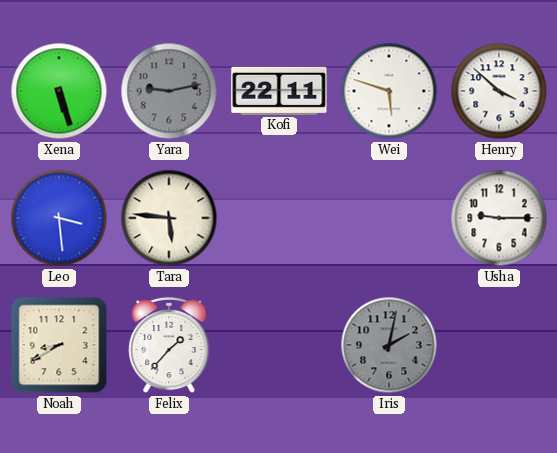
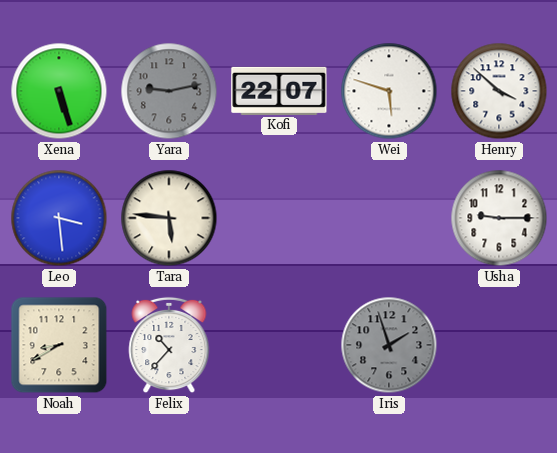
Kofi: 22:11 -> 22:07 (279, 91)
Felix: 1:37 -> 10:37 (169, 345)
Iris: 2:02 -> 1:57 (389, 345)
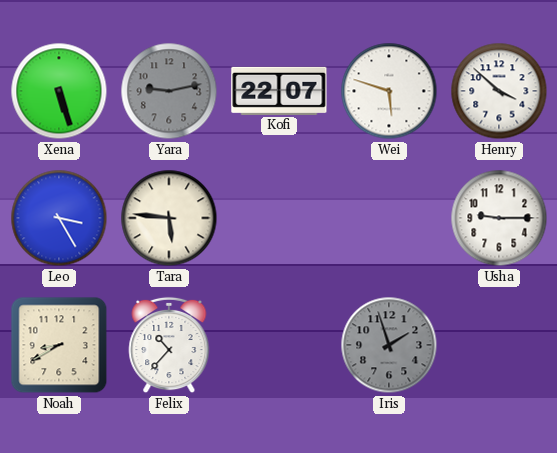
Leo: 3:29 -> 3:25 (59, 218)
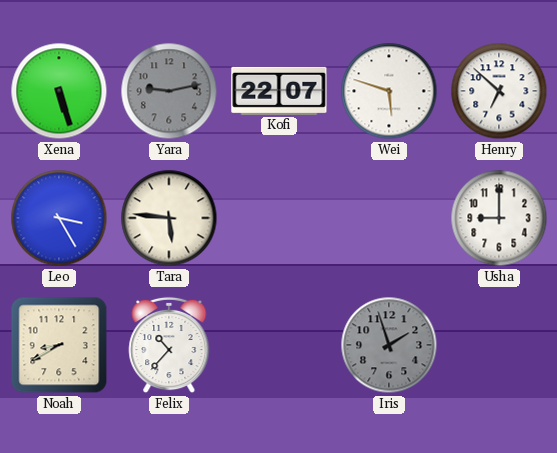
Henry: 3:52 -> 6:52 (499, 91)
Usha: 9:15 -> 9:00 (499, 218)
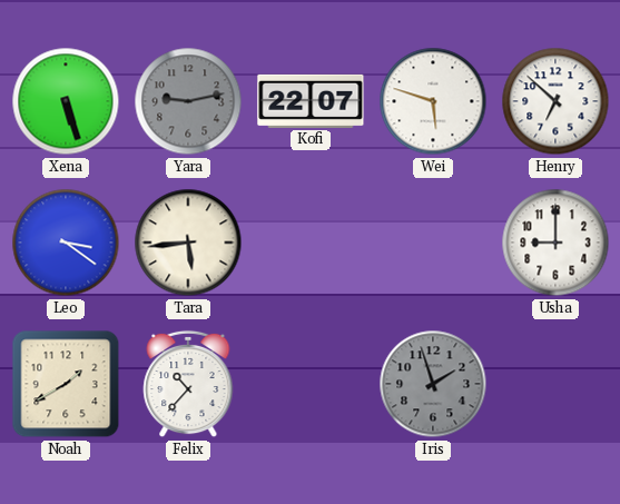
Leo: 3:25 -> 3:21 (66, 243)
Tara: 5:46 -> 5:44 (188, 243)
Noah: 8:40 -> 1:40 (66, 384)
